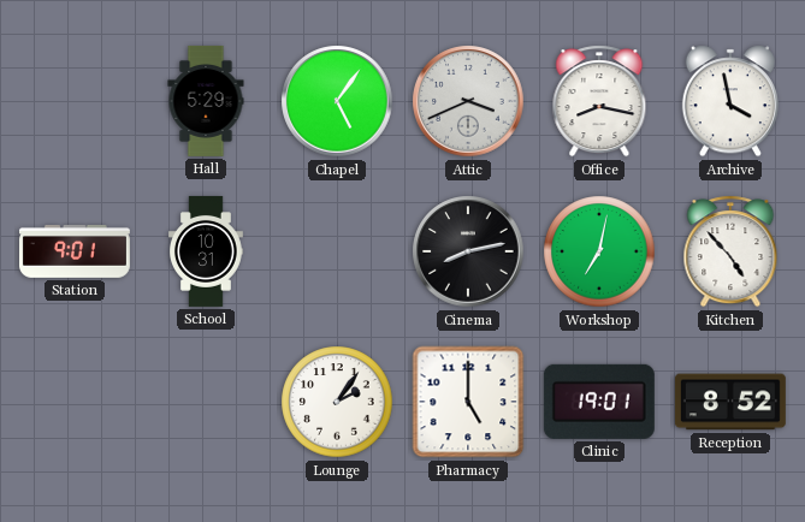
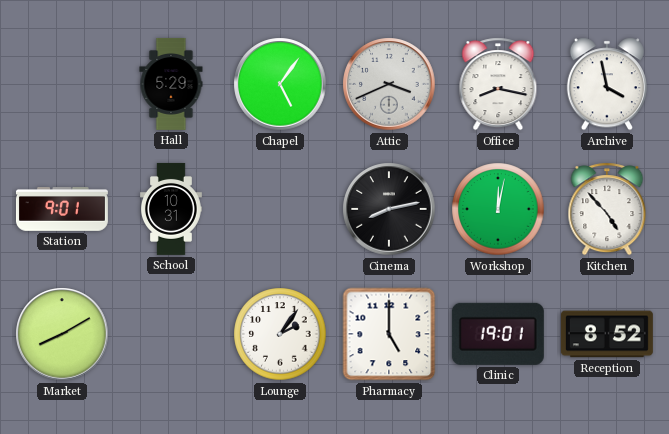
Workshop: 7:02 -> 12:02 (498, 209)
Market: none -> 8:10 (62, 334)
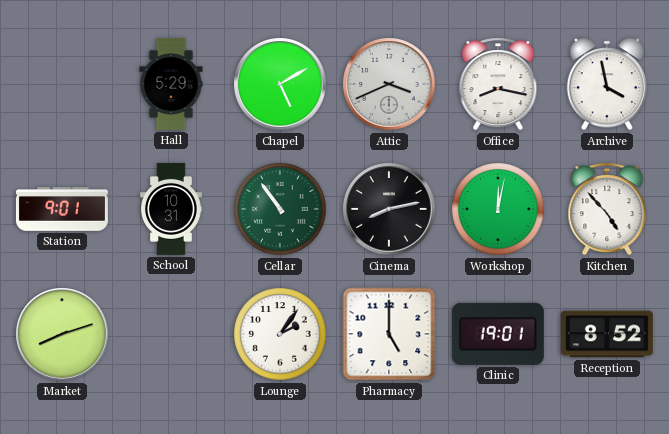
Chapel: 5:06 -> 5:10 (280, 84)
Cellar: none -> 10:54 (280, 209)
Market: 8:10 -> 8:12 (62, 334)
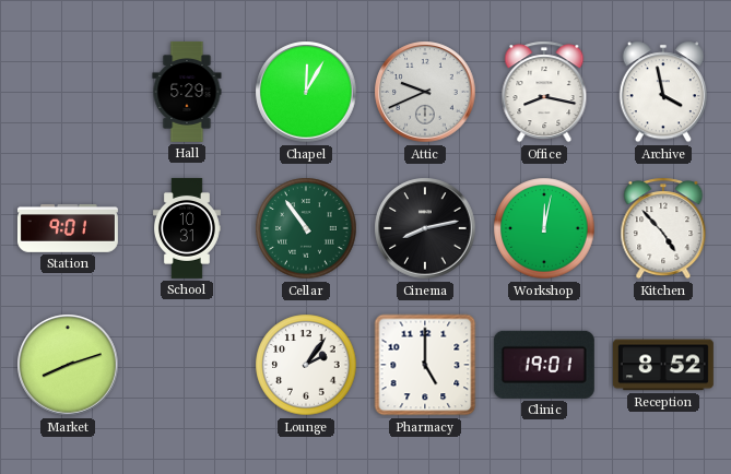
Chapel: 5:10 -> 12:05 (306, 92)
Attic: 3:41 -> 9:41 (425, 92)
